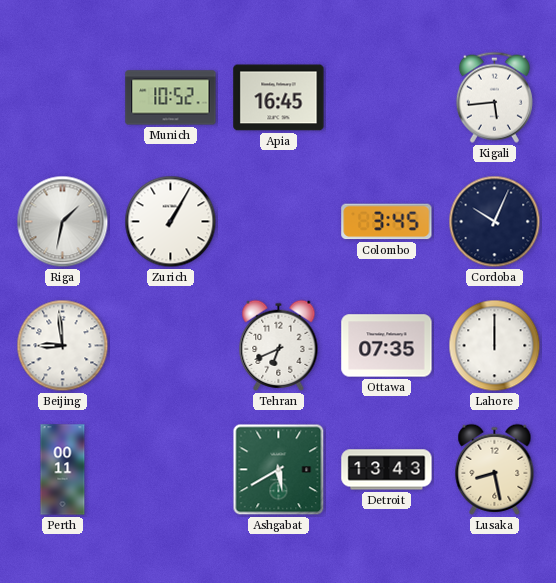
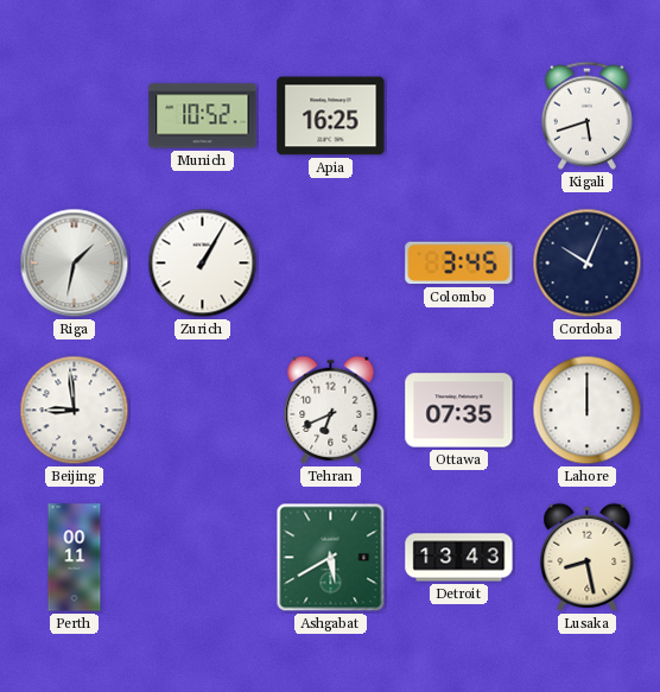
Apia: 16:45 -> 16:25 (331, 116)
Kigali: 5:44 -> 5:42 (586, 115)
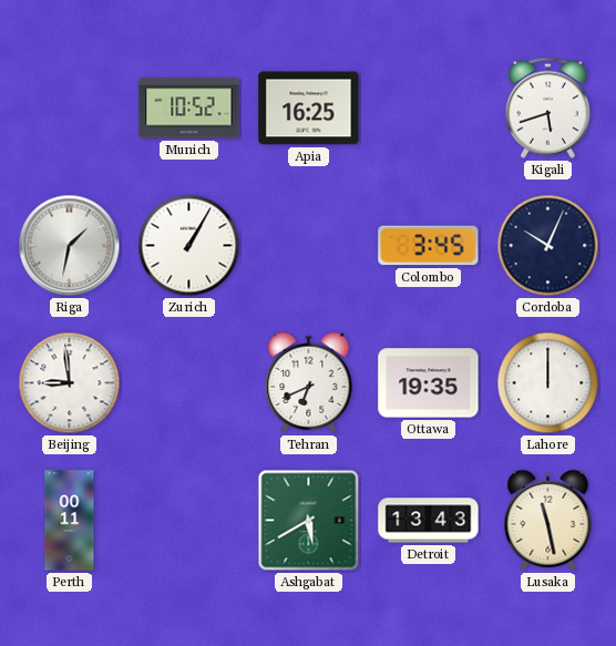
Ottawa: 07:35 -> 19:35 (429, 383)
Lusaka: 8:28 -> 11:28 (548, 520)
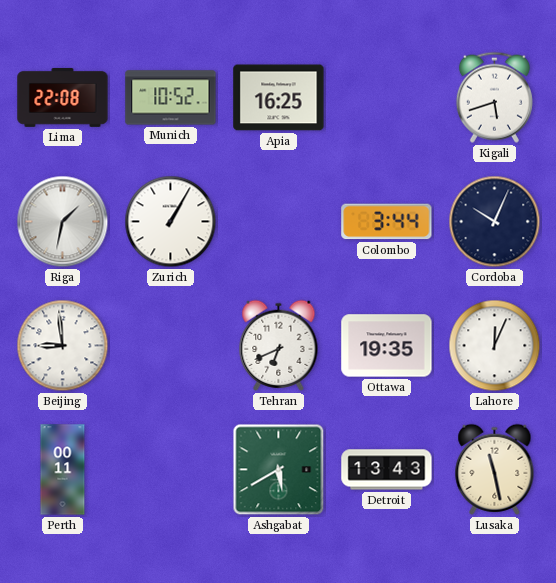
Lima: none -> 22:08 (63, 98)
Colombo: 3:45 -> 3:44 (387, 222)
Lahore: 12:00 -> 12:04 (495, 346)
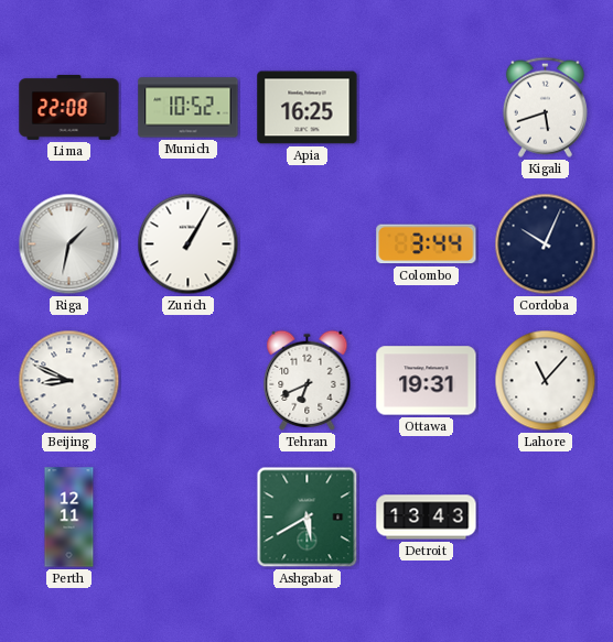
Beijing: 8:59 -> 8:49 (69, 381)
Ottawa: 19:35 -> 19:31 (427, 381)
Lahore: 12:04 -> 11:07 (546, 381)
Perth: 00:11 -> 12:11 (69, 518)
Lusaka: 11:28 -> none (495, 469)
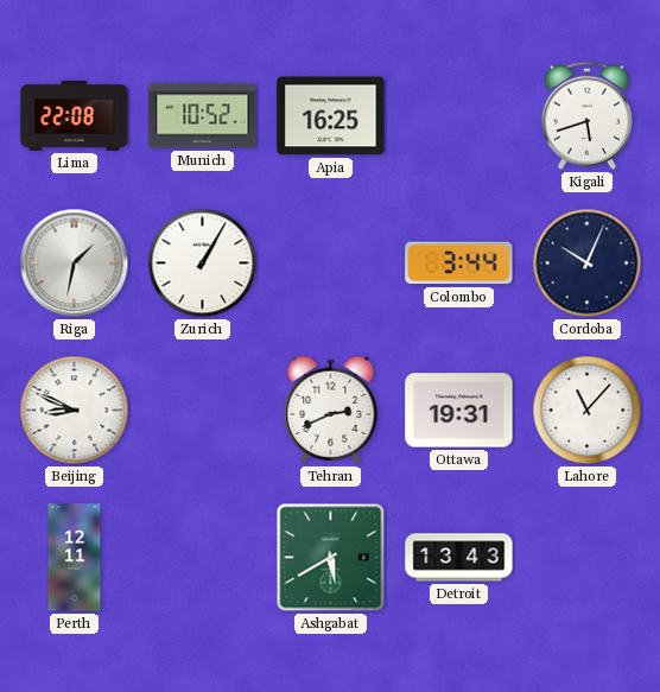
Tehran: 6:41 -> 2:41 (331, 410)
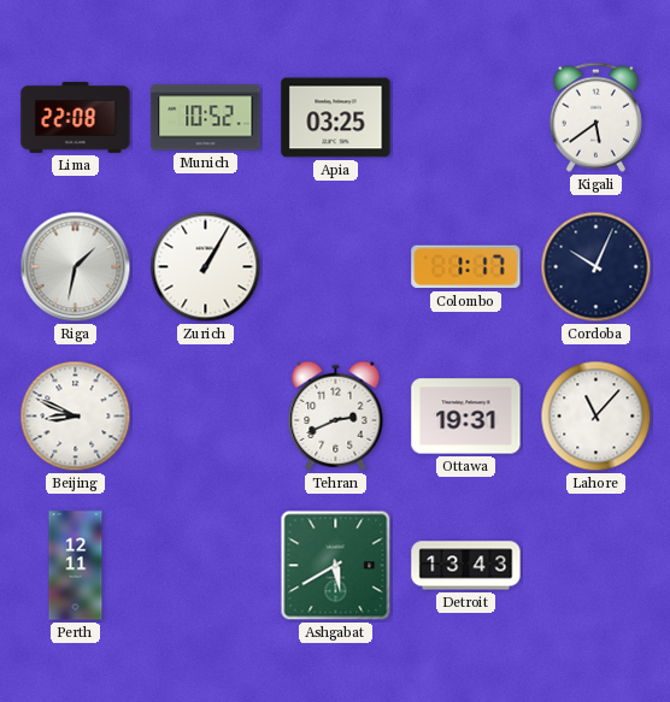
Apia: 16:25 -> 03:25 (336, 118)
Kigali: 5:42 -> 5:39 (595, 117)
Colombo: 3:44 -> 1:17 (466, 267)
